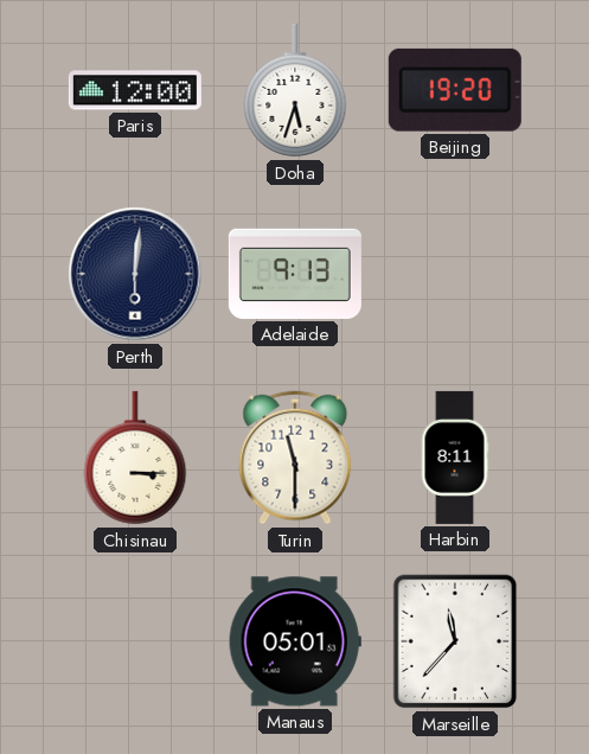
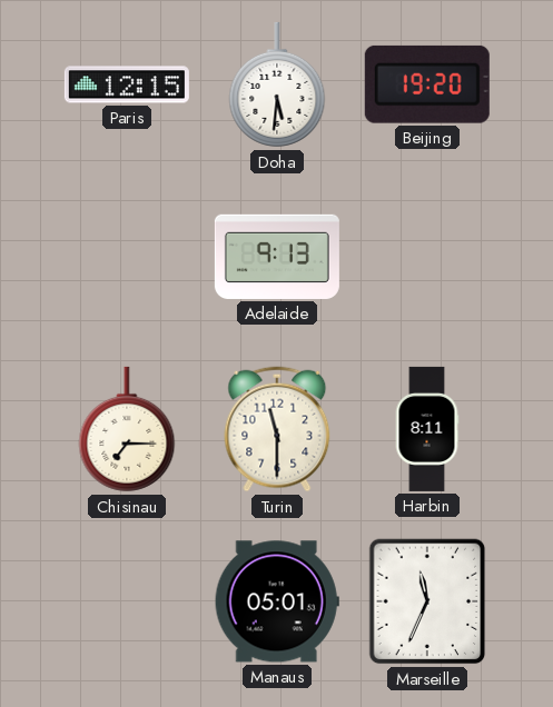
Paris: 12:00 -> 12:15 (127, 84)
Doha: 5:33 -> 5:31 (277, 84)
Perth: 6:01 -> none (135, 274)
Chisinau: 3:15 -> 7:15 (127, 429)
Marseille: 11:37 -> 11:34 (427, 601)
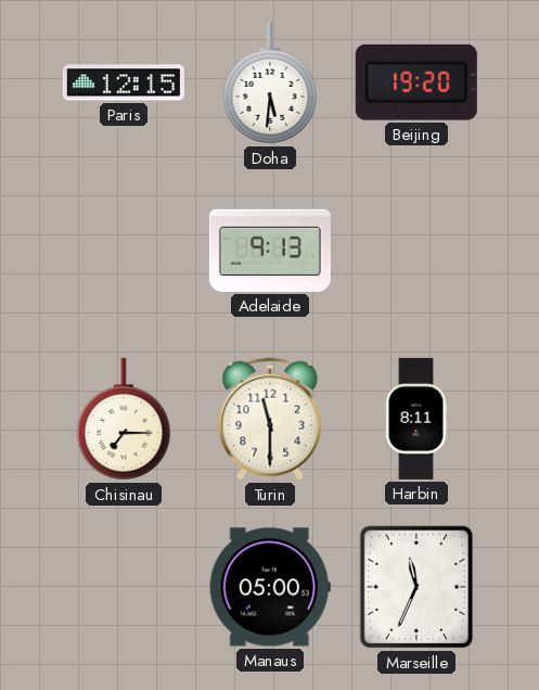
Manaus: 05:01 -> 05:00 (270, 587)
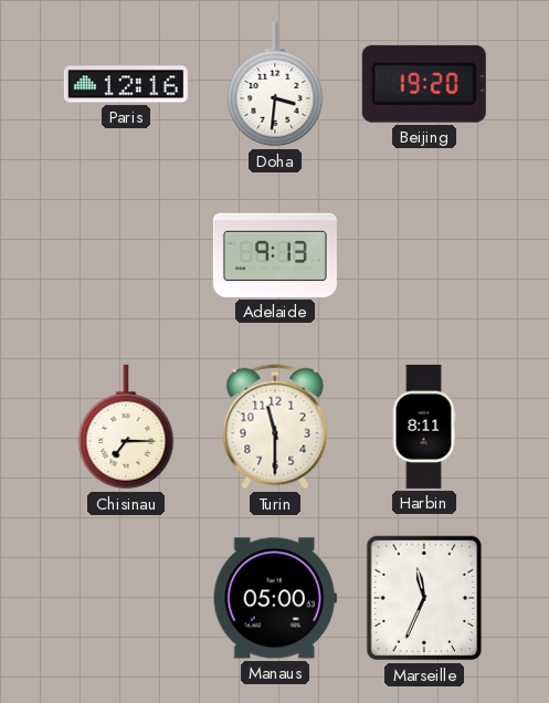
Paris: 12:15 -> 12:16 (126, 84)
Doha: 5:31 -> 3:31 (275, 84)
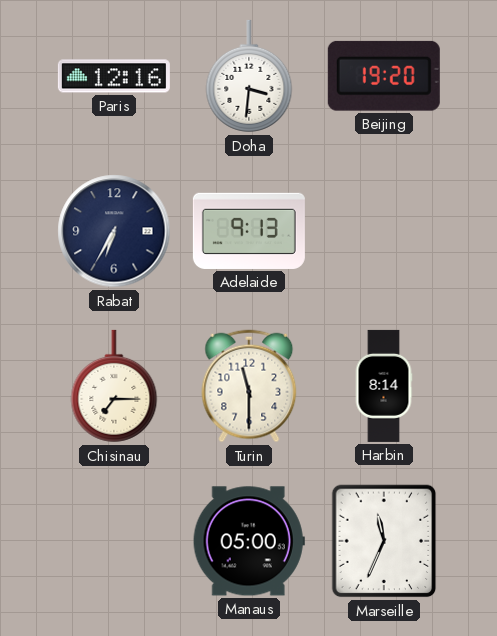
Rabat: none -> 6:35 (114, 231)
Harbin: 8:11 -> 8:14 (384, 386)
